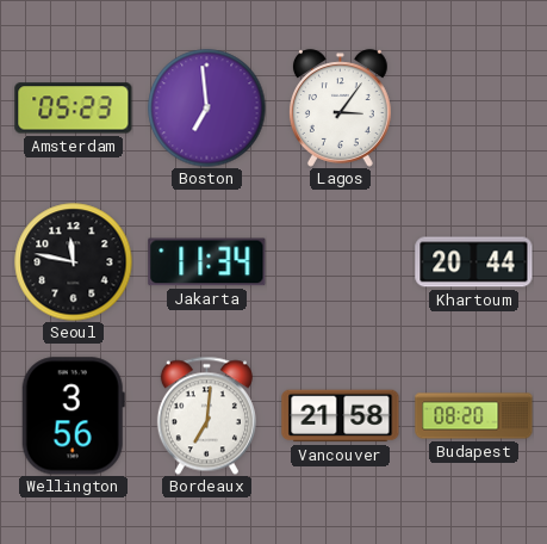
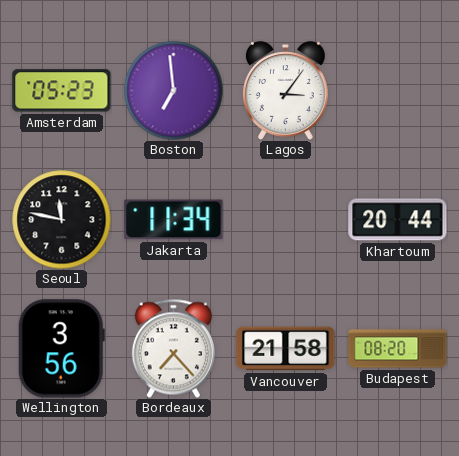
Bordeaux: 7:01 -> 7:23 (173, 348)
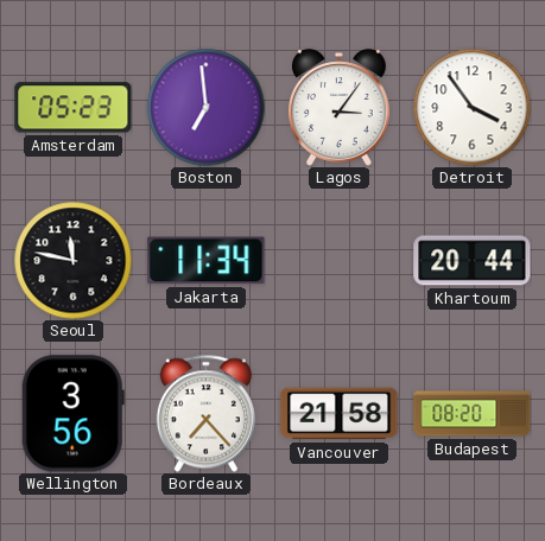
Detroit: none -> 3:54 (473, 108)
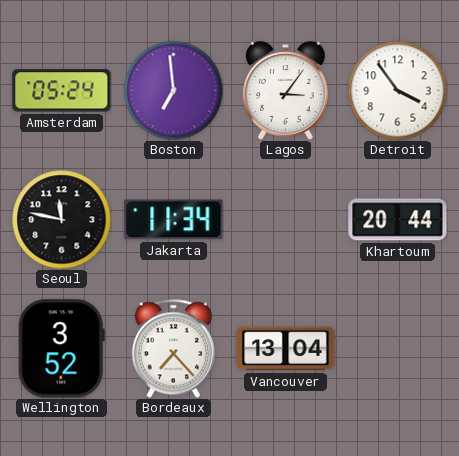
Amsterdam: 05:23 -> 05:24 (62, 91)
Wellington: 3:56 -> 3:52 (61, 349)
Vancouver: 21:58 -> 13:04 (286, 349)
Budapest: 08:20 -> none (473, 414)
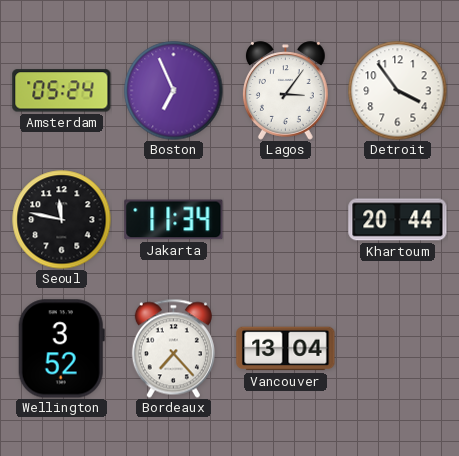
Boston: 6:59 -> 6:56 (174, 91)
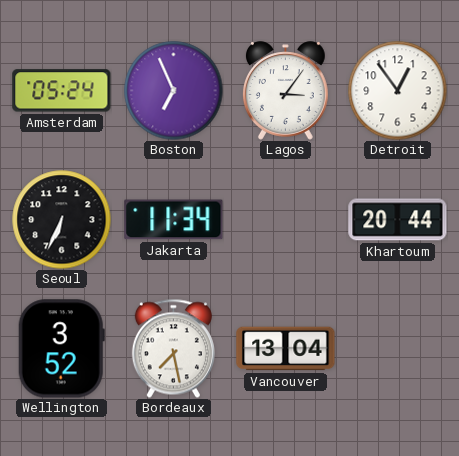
Detroit: 3:54 -> 12:54 (398, 91)
Seoul: 11:47 -> 6:34 (62, 220)
Bordeaux: 7:23 -> 7:28 (173, 348)
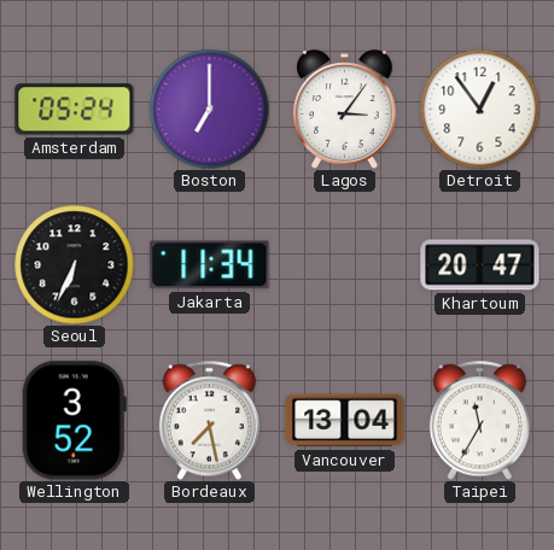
Boston: 6:56 -> 7:00 (210, 110)
Khartoum: 20:44 -> 20:47 (480, 265)
Taipei: none -> 11:35 (479, 420)
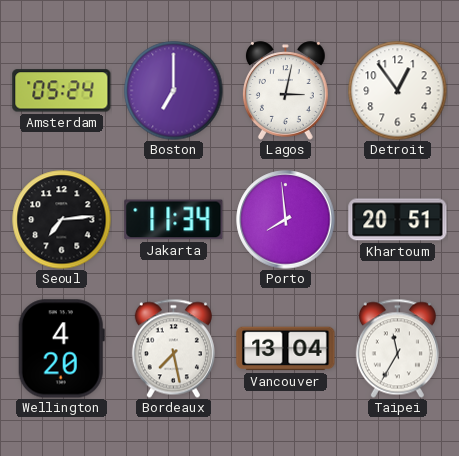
Lagos: 3:06 -> 3:02 (286, 91)
Seoul: 6:34 -> 7:14 (62, 220)
Porto: none -> 7:59 (286, 220)
Khartoum: 20:47 -> 20:51 (398, 220)
Wellington: 3:52 -> 4:20 (61, 349)
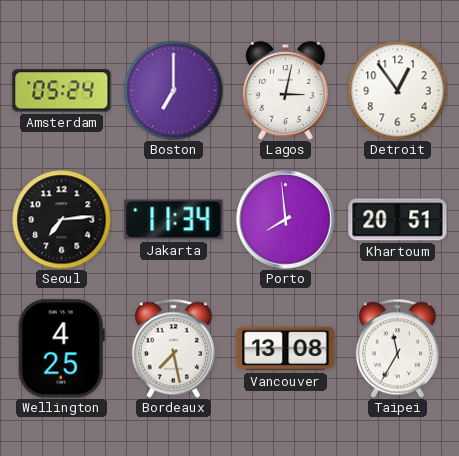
Wellington: 4:20 -> 4:25 (61, 349)
Vancouver: 13:04 -> 13:08 (286, 349)
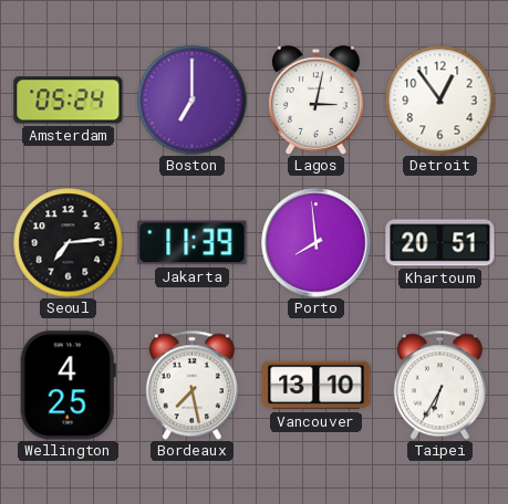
Jakarta: 11:34 -> 11:39 (193, 243)
Vancouver: 13:08 -> 13:10 (317, 386)
Taipei: 11:35 -> 6:35 (439, 385)
